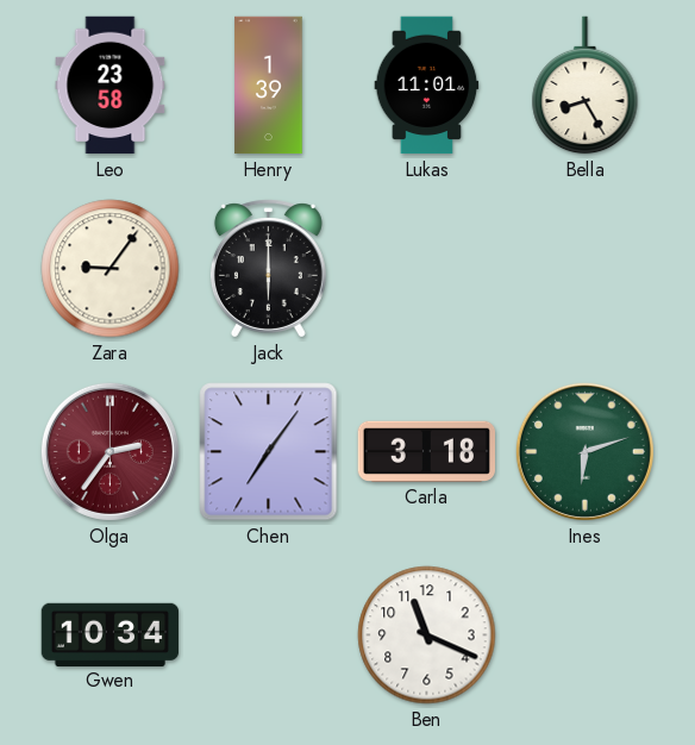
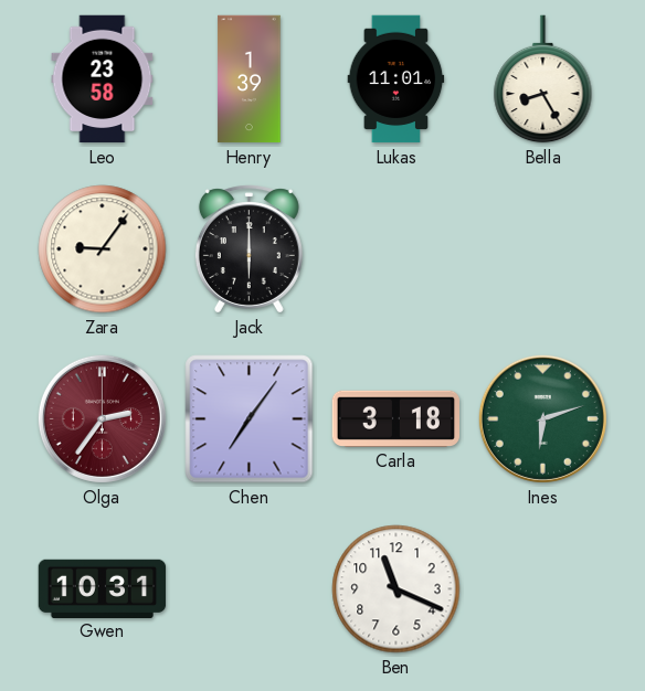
Gwen: 10:34 -> 10:31 (103, 588)
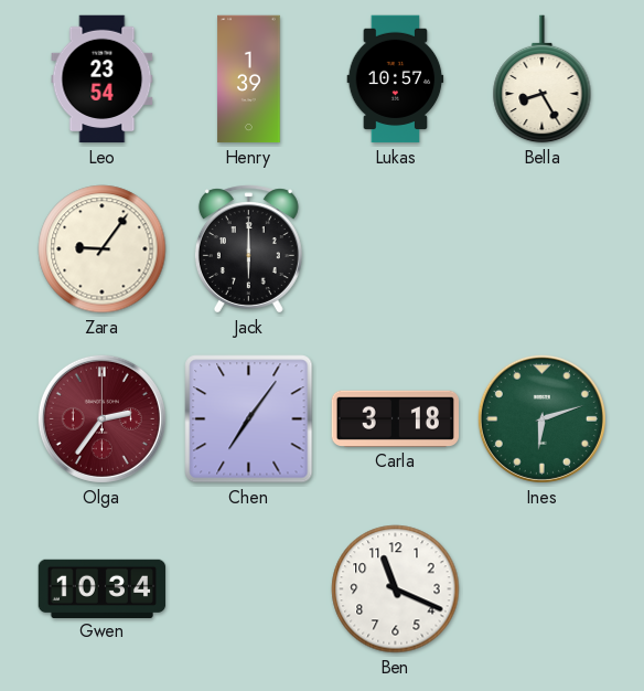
Leo: 23:58 -> 23:54 (103, 79)
Lukas: 11:01 -> 10:57 (396, 79)
Gwen: 10:31 -> 10:34 (103, 588)
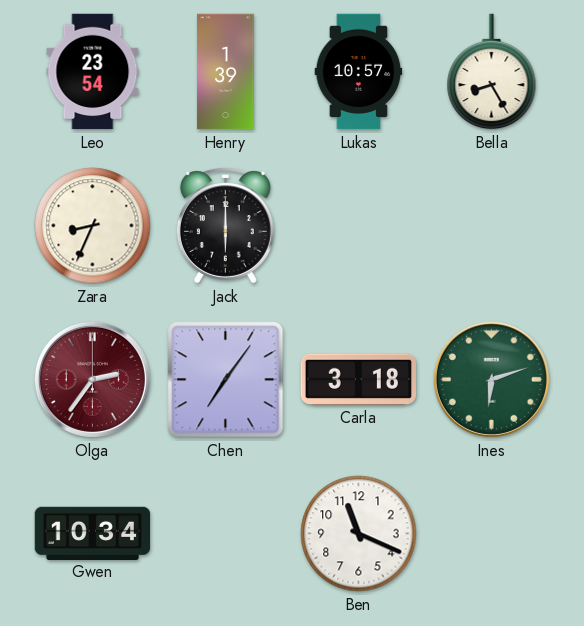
Zara: 9:06 -> 8:34 (93, 226)
